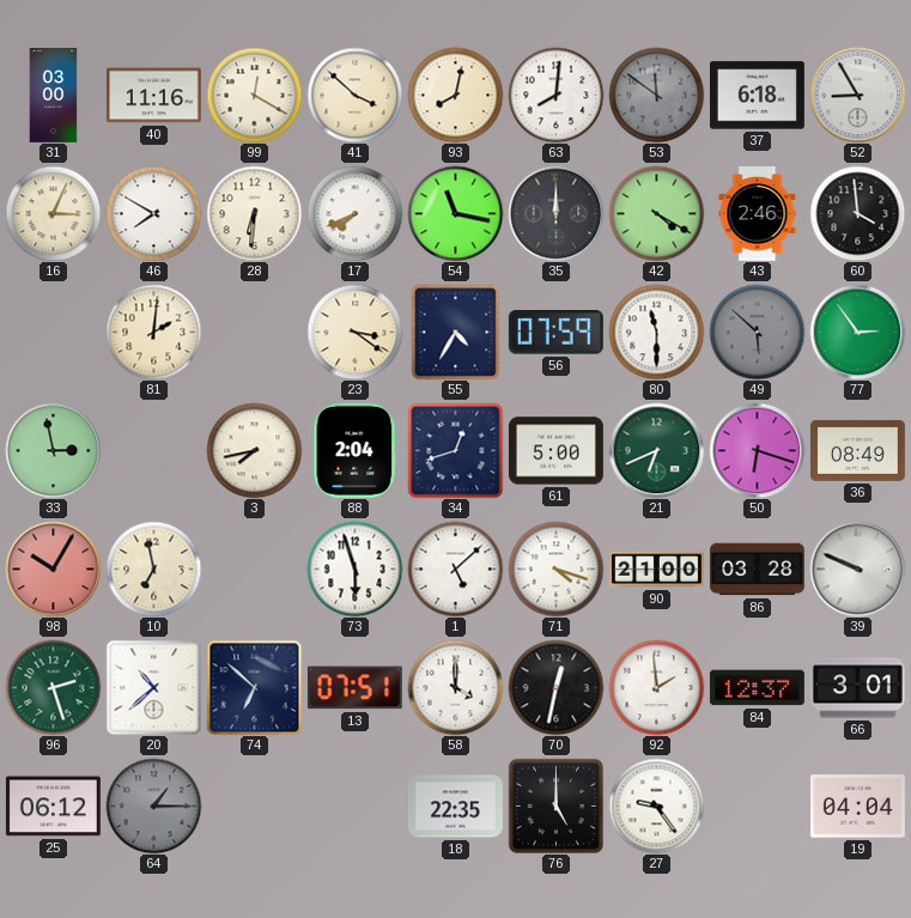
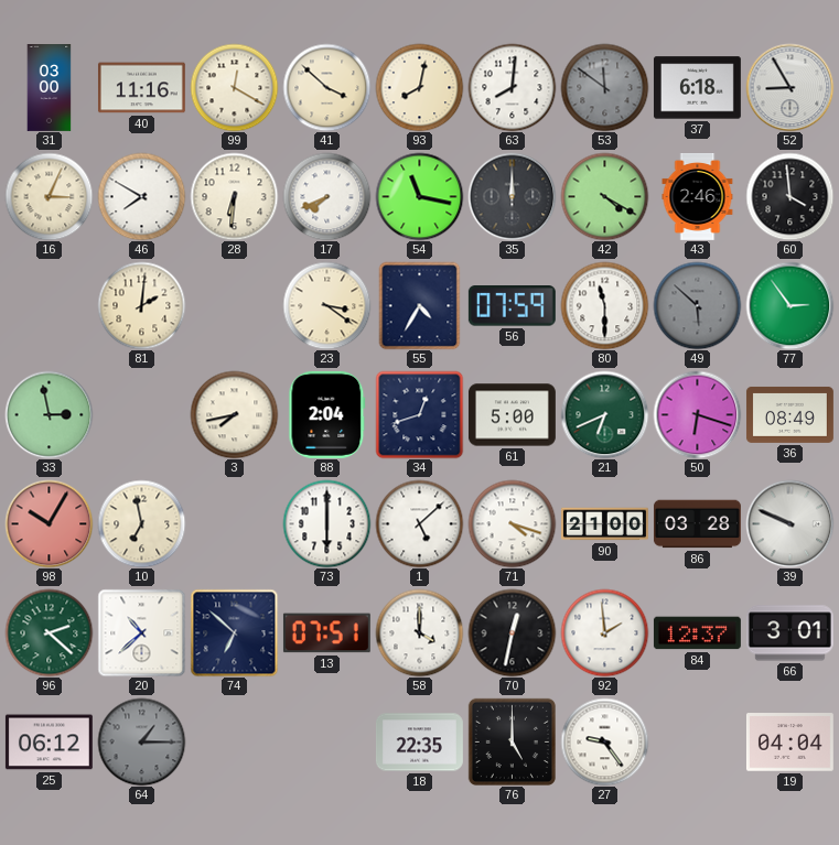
73: 5:57 -> 6:00 (326, 523)
96: 2:27 -> 2:22 (49, 632)
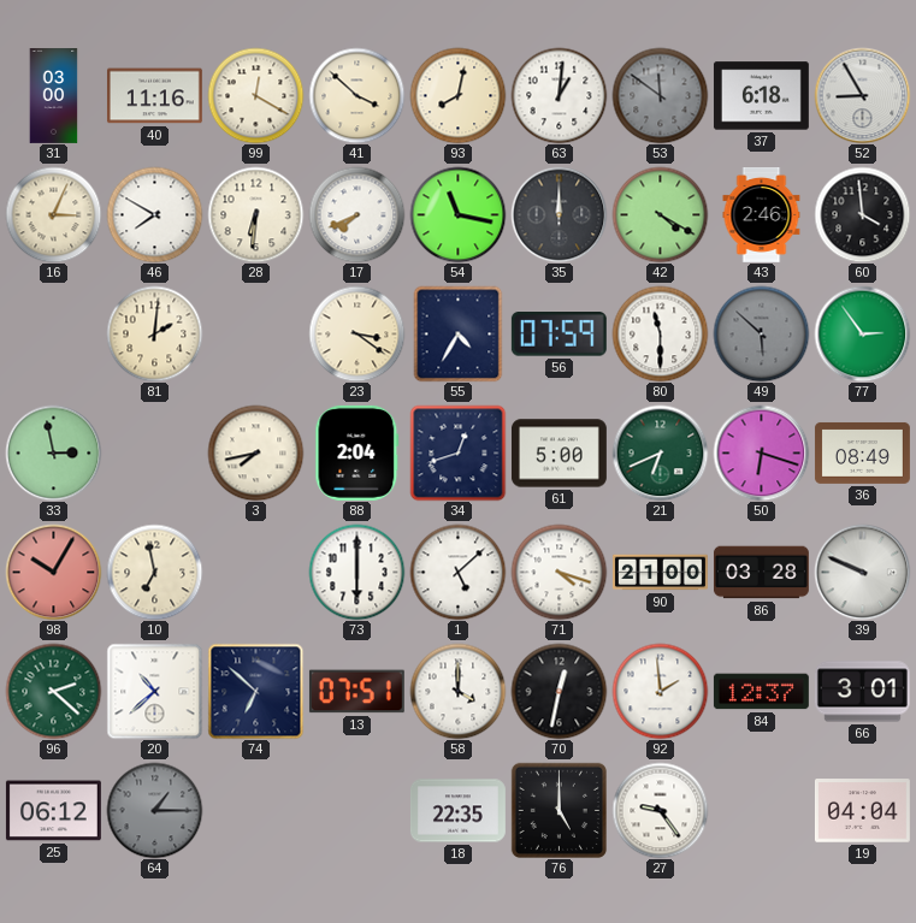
63: 8:01 -> 1:01 (559, 95)
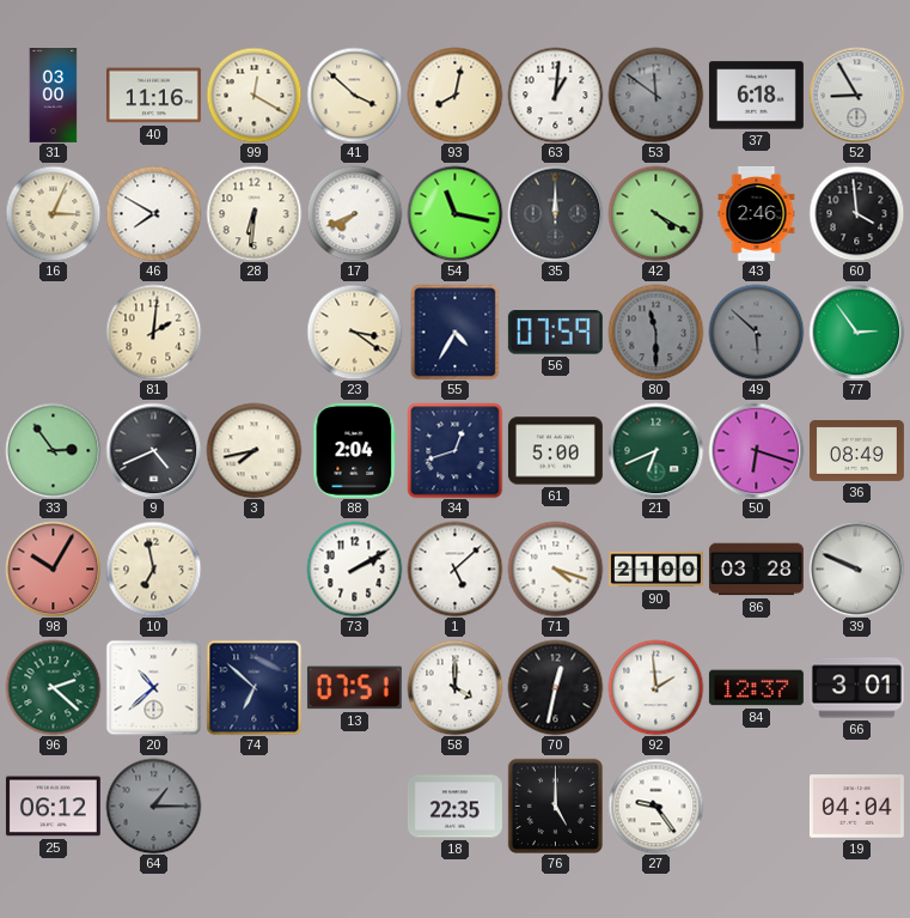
80 dial: white -> grey (655, 332)
33: 2:58 -> 2:54 (53, 450)
9: none -> 4:41 (153, 450)
73: 6:00 -> 2:10 (354, 569)
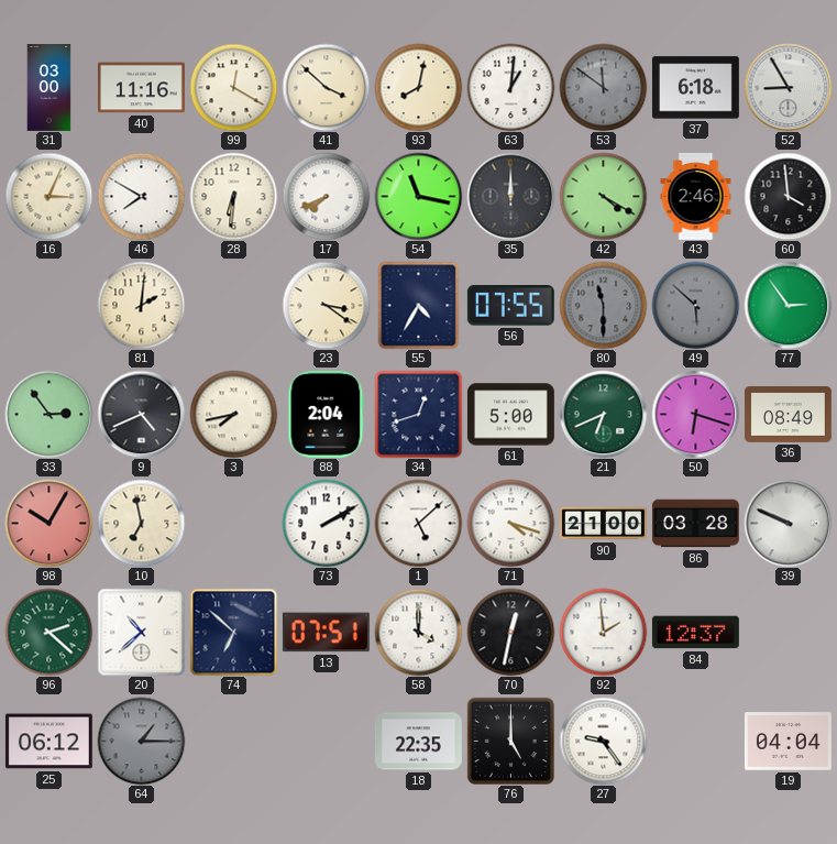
56: 07:59 -> 07:55 (510, 306)
66: 3:01 -> none (856, 688)
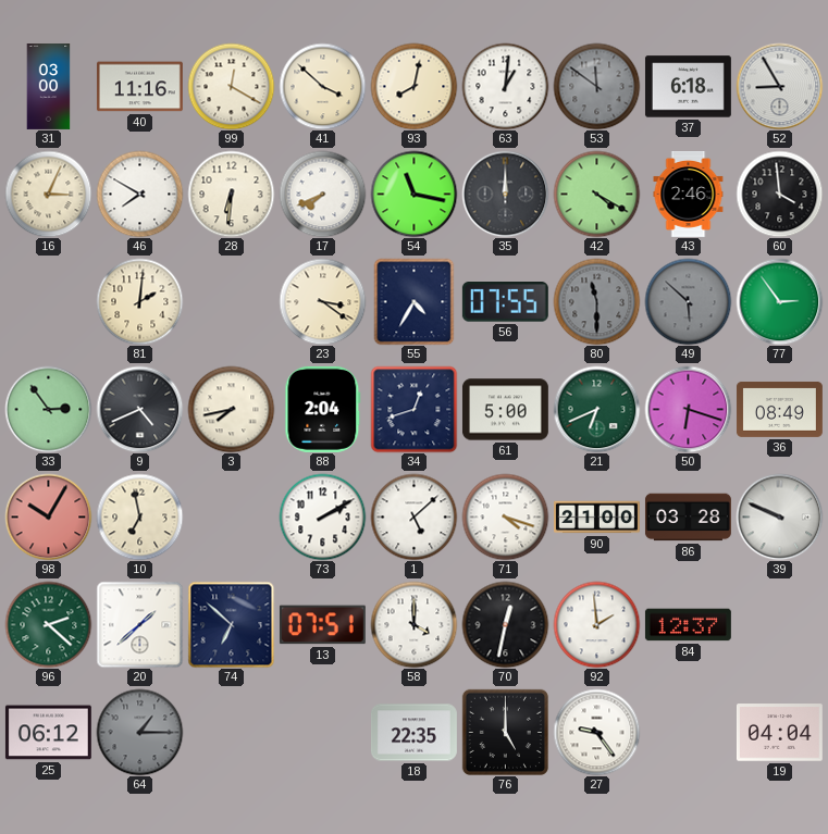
20: 10:38 -> 1:38 (139, 624)
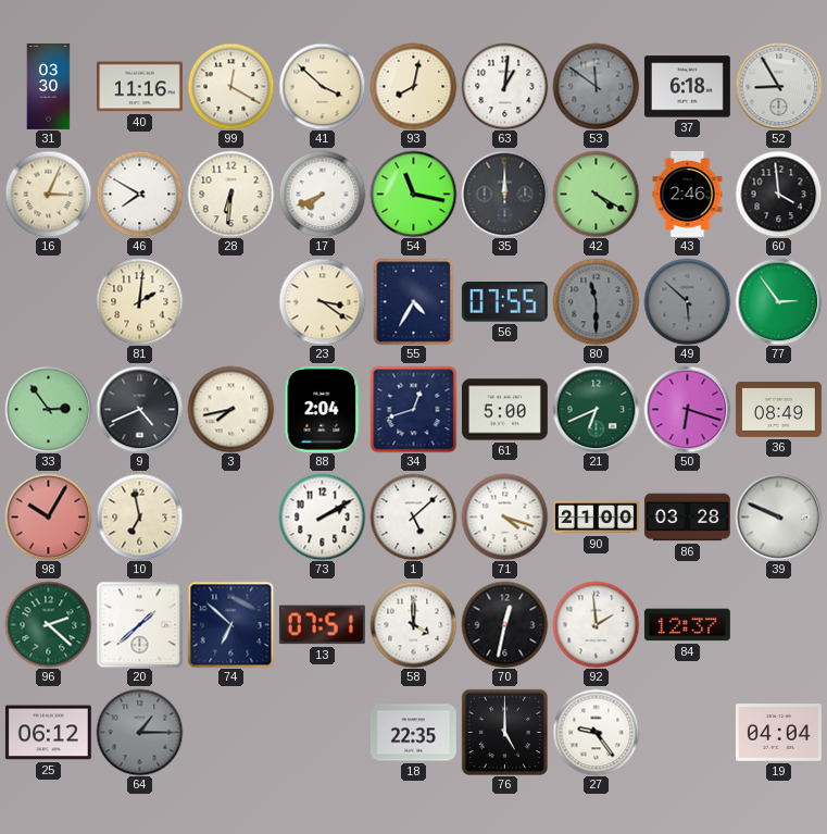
31: 03:00 -> 03:30 (49, 87)
